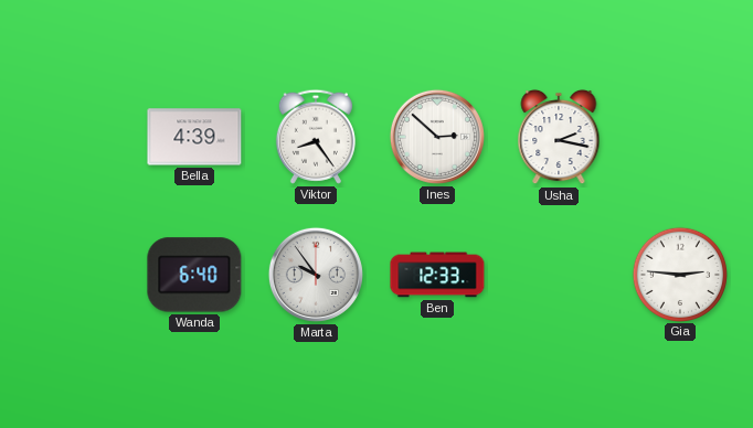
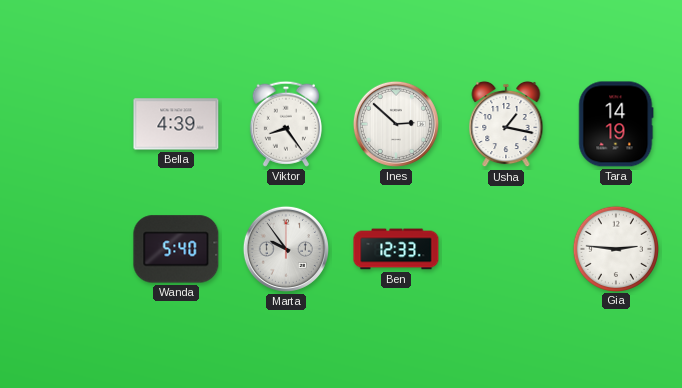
Usha: 2:17 -> 1:17 (506, 124)
Tara: none -> 14:19 (616, 124)
Wanda: 6:40 -> 5:40 (176, 249)
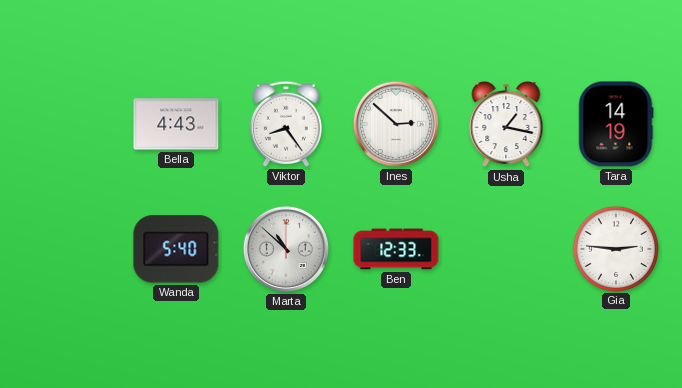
Bella: 4:39 -> 4:43 (176, 124)
Marta: 9:54 -> 10:52 (286, 249)
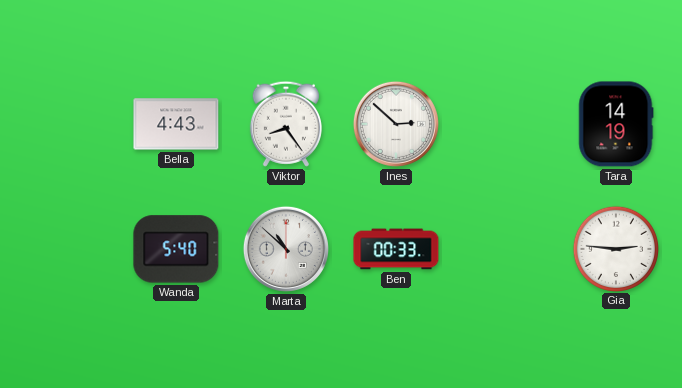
Usha: 1:17 -> none (506, 124)
Ben: 12:33 -> 00:33 (396, 249)
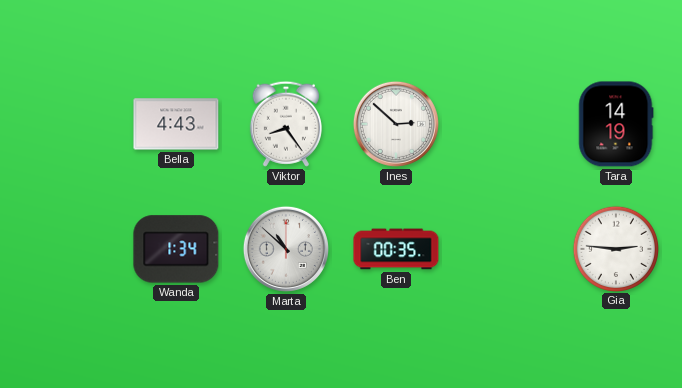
Wanda: 5:40 -> 1:34 (176, 249)
Ben: 00:33 -> 00:35 (396, 249)
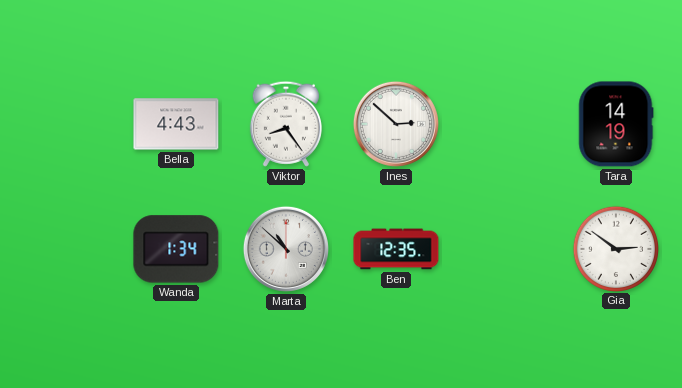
Ben: 00:35 -> 12:35 (396, 249)
Gia: 2:46 -> 2:51 (615, 248)
